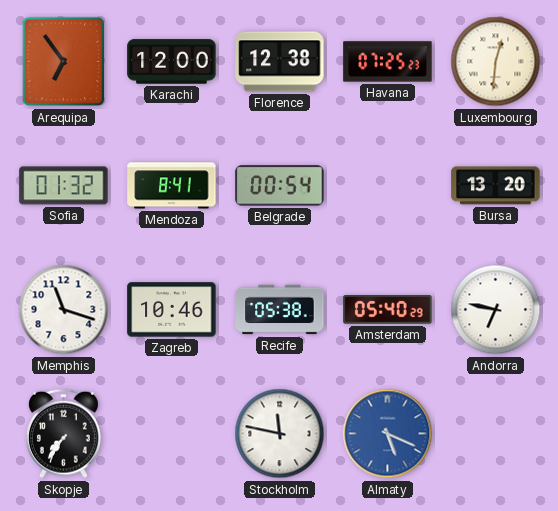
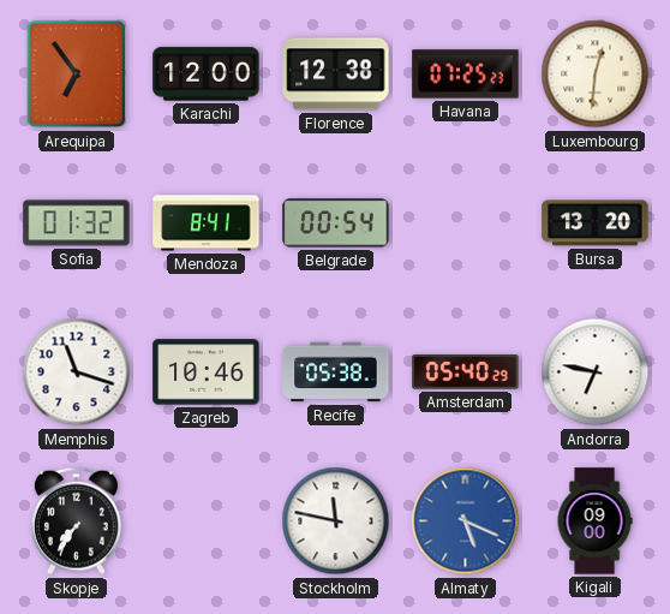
Kigali: none -> 09:00 (594, 521)
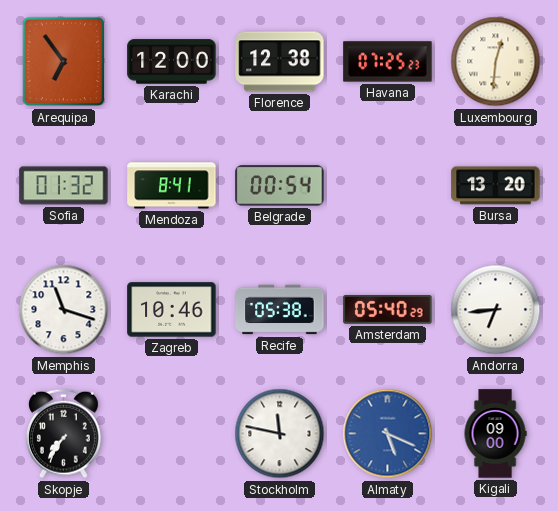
Andorra: 6:47 -> 6:44 (496, 310)
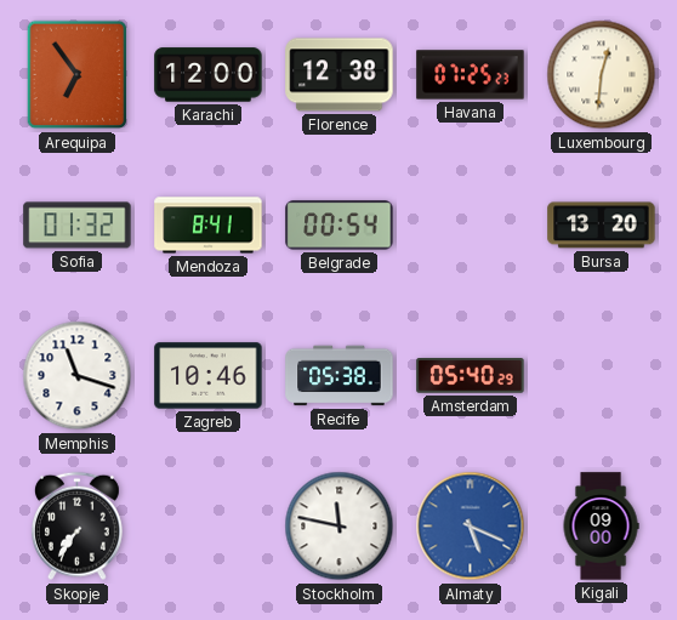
Andorra: 6:44 -> none (496, 310)
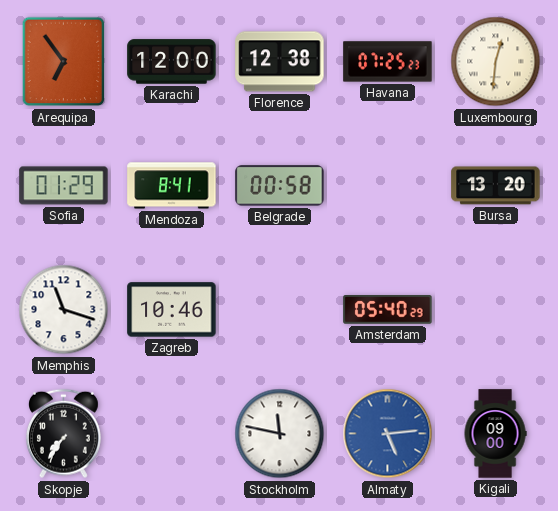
Sofia: 01:32 -> 01:29 (64, 186)
Belgrade: 00:54 -> 00:58 (280, 186)
Recife: 05:38 -> none (340, 376)
Almaty: 5:19 -> 5:14 (388, 434)
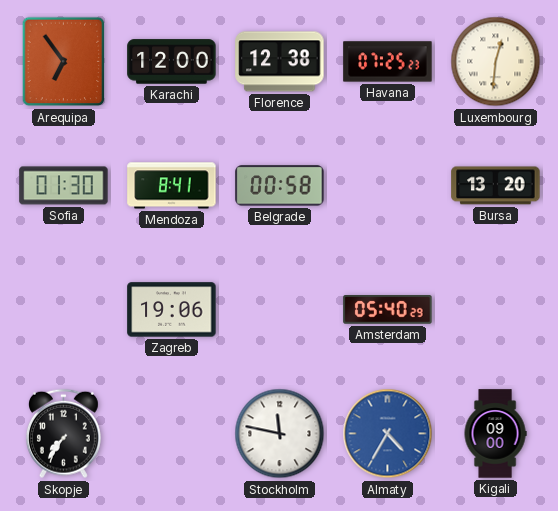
Sofia: 01:29 -> 01:30 (64, 186)
Memphis: 11:18 -> none (64, 310)
Zagreb: 10:46 -> 19:06 (172, 310)
Almaty: 5:14 -> 4:35 (388, 434)
